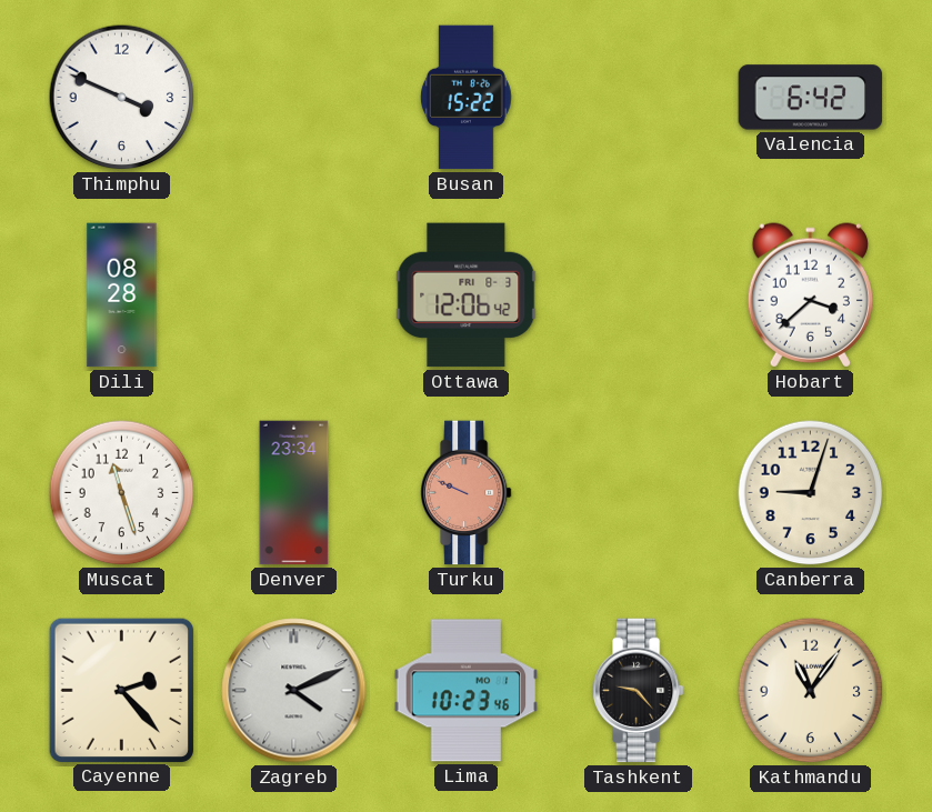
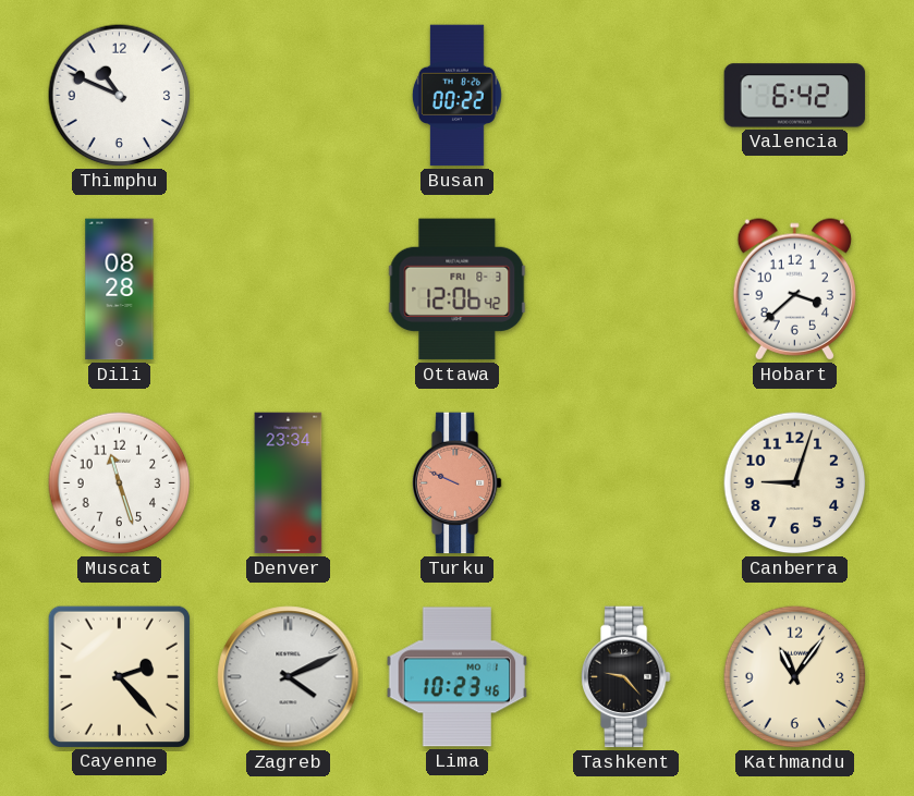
Thimphu: 3:49 -> 10:49 (120, 96)
Busan: 15:22 -> 00:22 (456, 96)
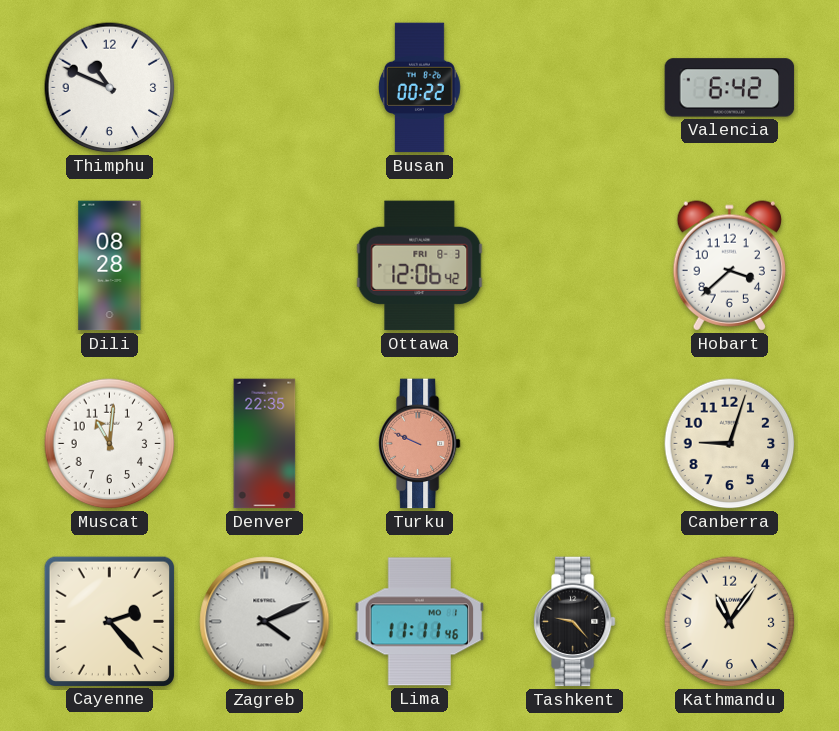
Muscat: 11:27 -> 11:01 (110, 444)
Denver: 23:34 -> 22:35 (265, 444)
Lima: 10:23 -> 11:11 (420, 622)
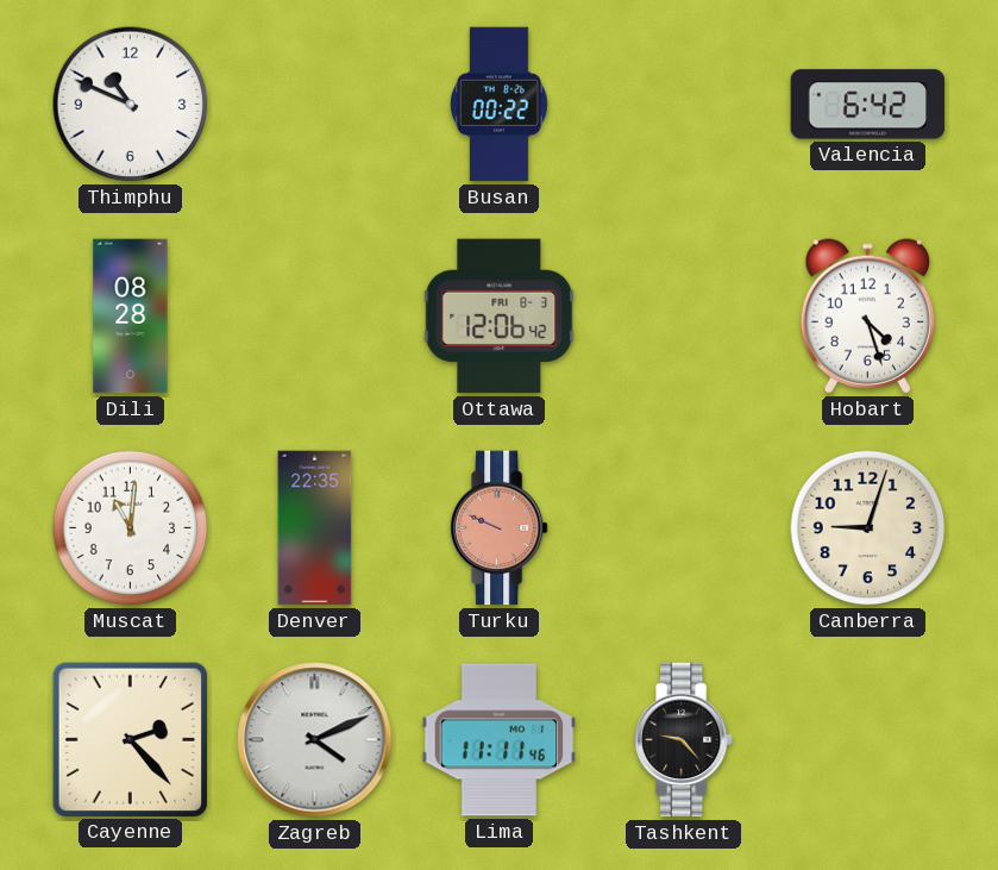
Hobart: 3:38 -> 4:27 (867, 317)
Kathmandu: 11:06 -> none (730, 622)
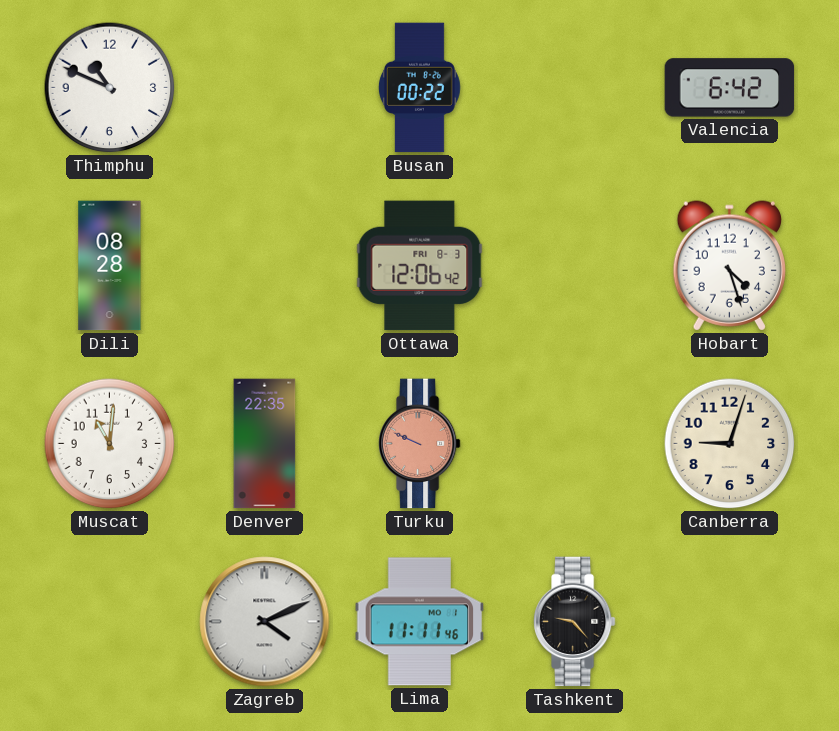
Cayenne: 2:23 -> none (130, 739)
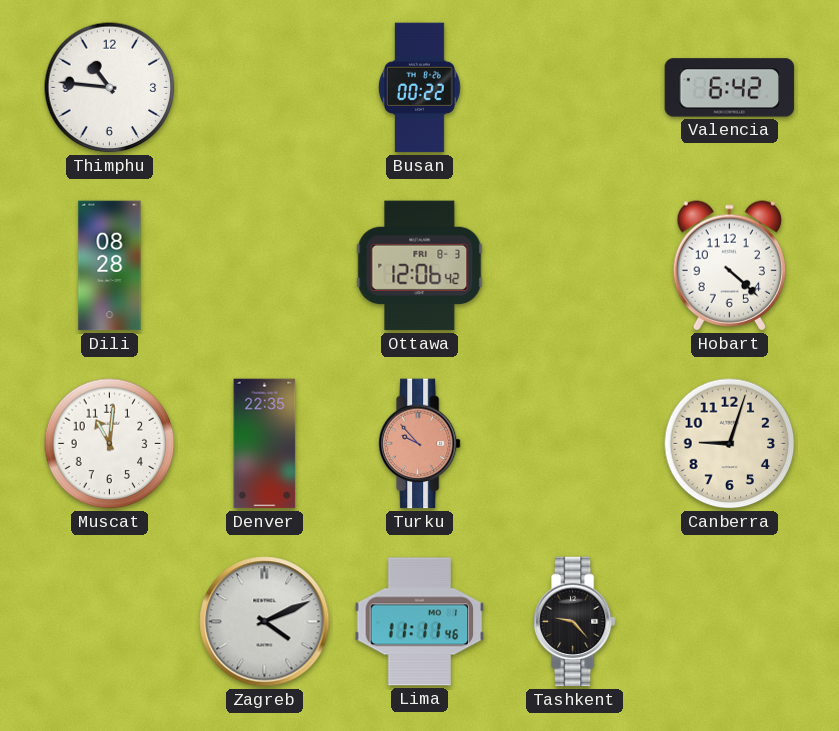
Thimphu: 10:49 -> 10:46 (110, 88)
Hobart: 4:27 -> 4:22 (729, 266)
Turku: 9:49 -> 9:53 (419, 444)
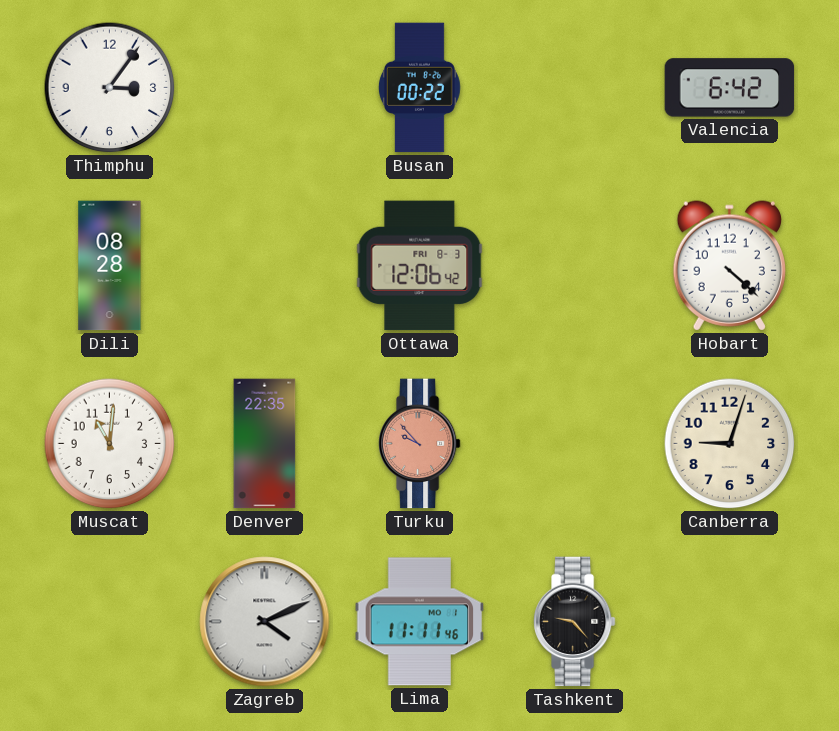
Thimphu: 10:46 -> 3:06 (110, 88)
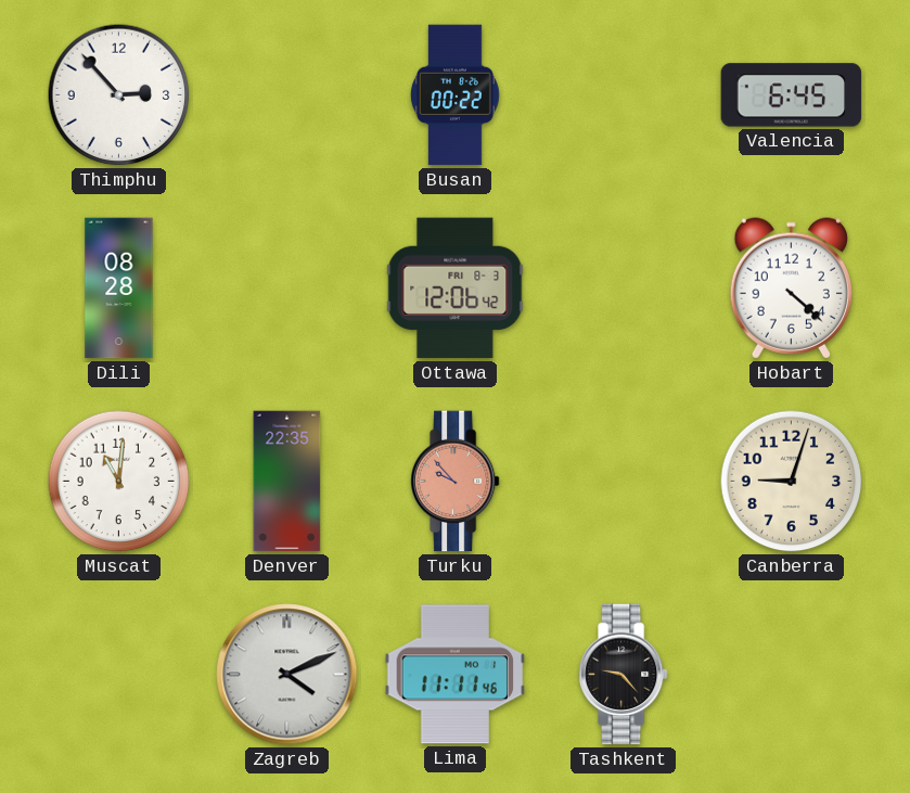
Thimphu: 3:06 -> 2:53 (119, 95)
Valencia: 6:42 -> 6:45 (792, 95)
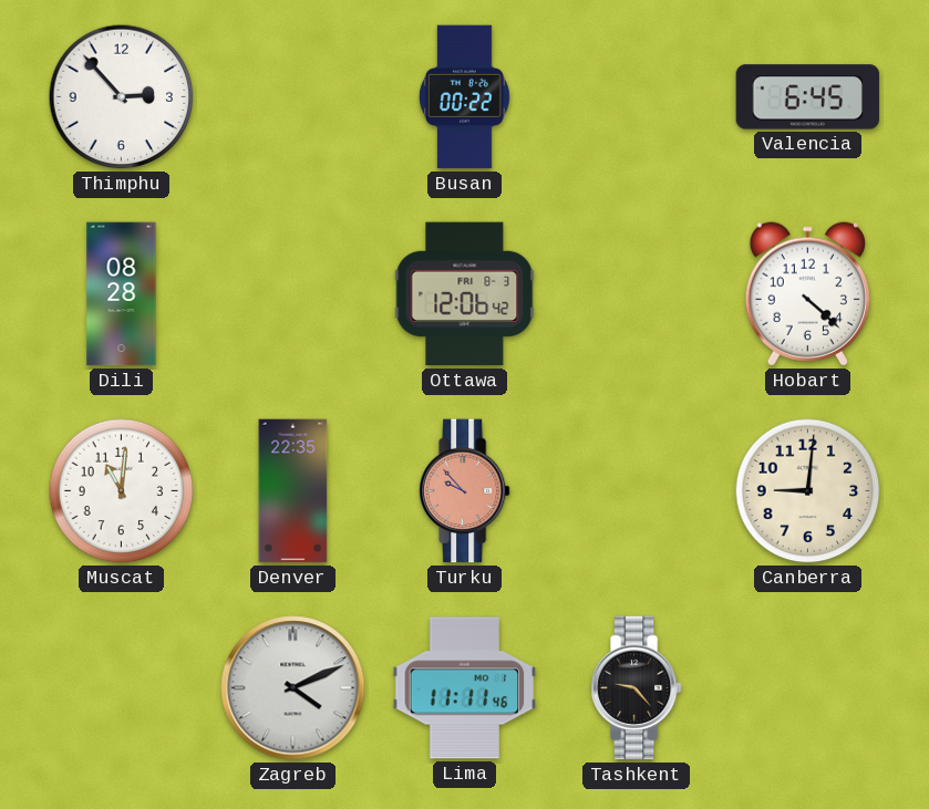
Canberra: 9:03 -> 9:01 (808, 491)
